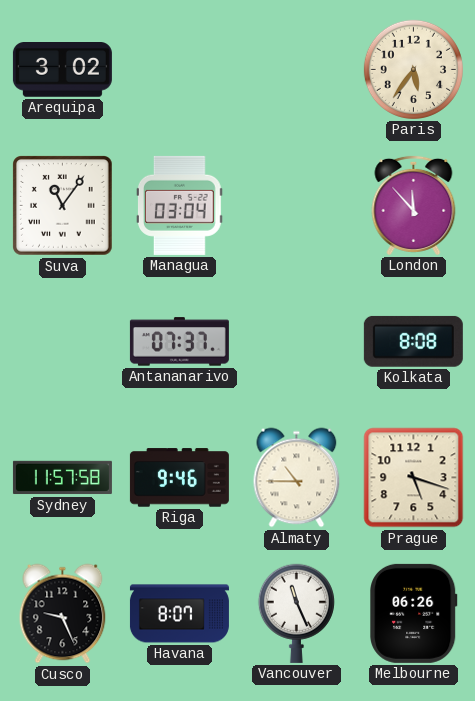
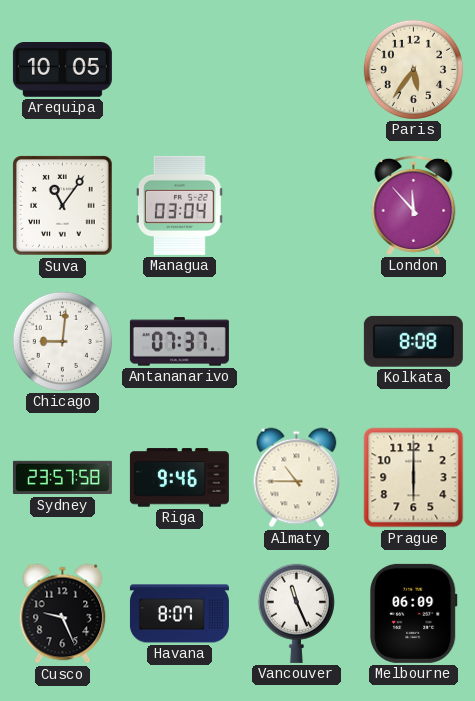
Arequipa: 3:02 -> 10:05 (62, 70)
Chicago: none -> 9:01 (62, 341)
Sydney: 11:57 -> 23:57 (62, 478)
Prague: 5:18 -> 6:00 (414, 478)
Melbourne: 06:26 -> 06:09 (414, 613)
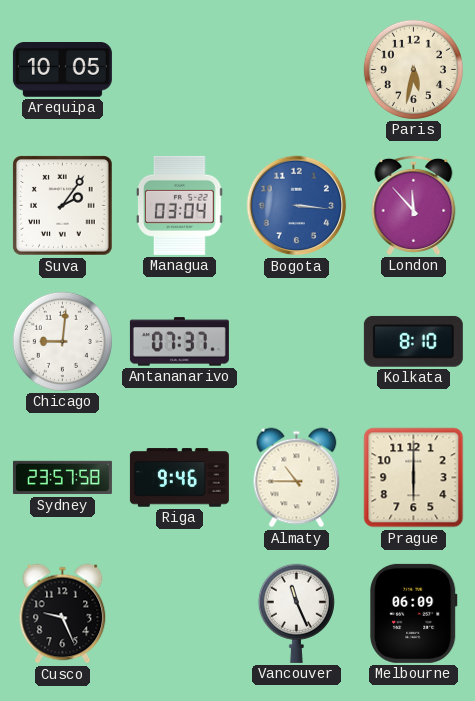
Paris: 5:36 -> 5:32 (413, 69)
Suva: 11:06 -> 2:06 (63, 206)
Bogota: none -> 3:16 (297, 206)
Kolkata: 8:08 -> 8:10 (413, 341)
Havana: 8:07 -> none (179, 614)
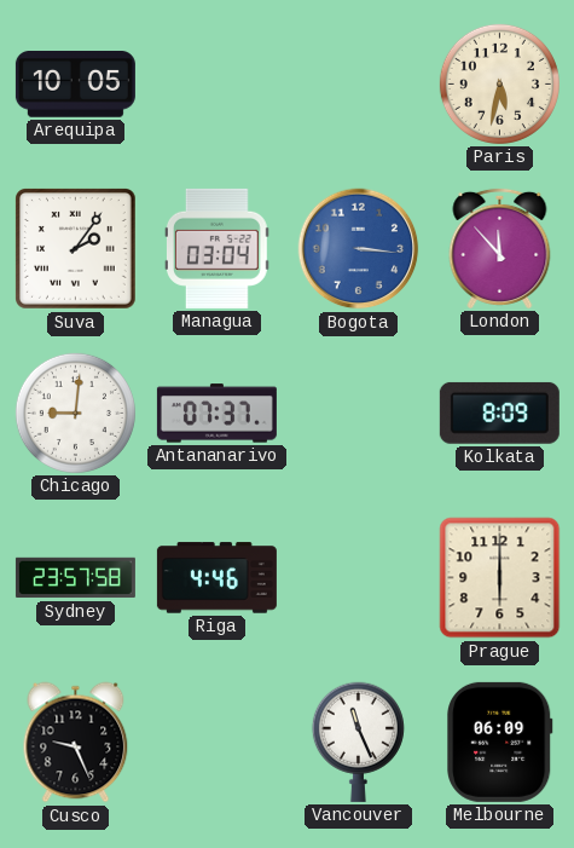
Kolkata: 8:10 -> 8:09 (499, 413)
Riga: 9:46 -> 4:46 (216, 578)
Almaty: 10:45 -> none (297, 478)
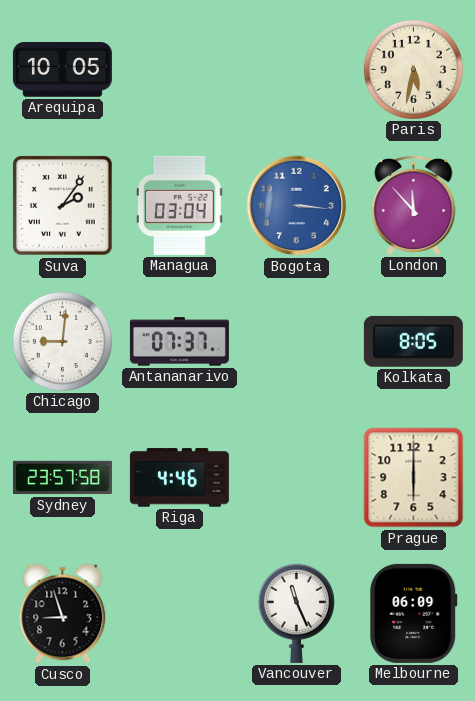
Kolkata: 8:09 -> 8:05 (413, 341)
Cusco: 9:26 -> 8:57 (63, 614)
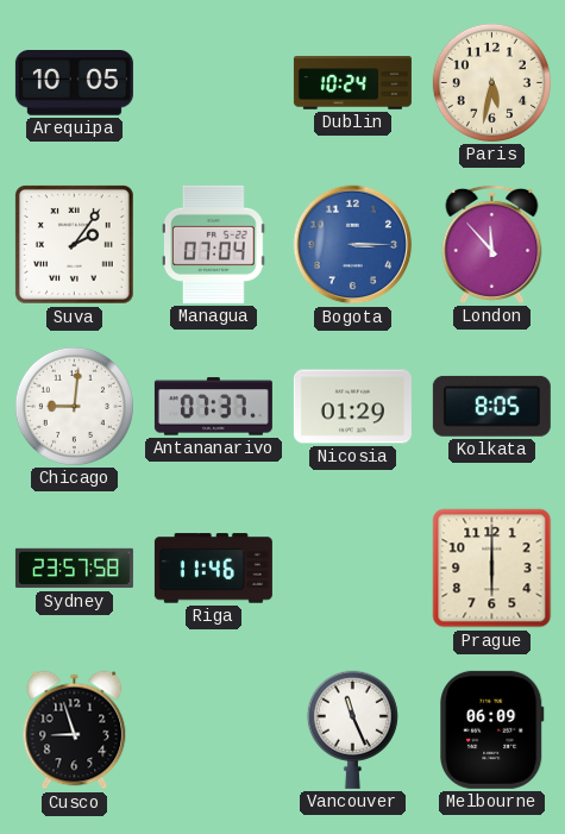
Dublin: none -> 10:24 (352, 83)
Managua: 03:04 -> 07:04 (214, 244)
Bogota: 3:16 -> 3:15 (353, 245)
Nicosia: none -> 01:29 (352, 407)
Riga: 4:46 -> 11:46 (213, 569)
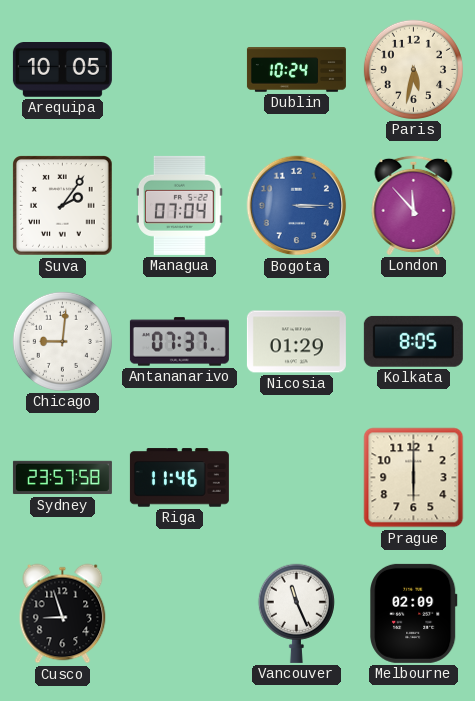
Melbourne: 06:09 -> 02:09 (414, 613)
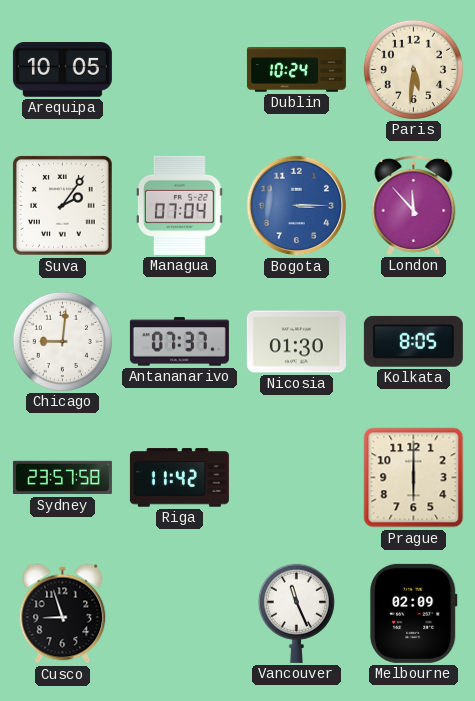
Paris: 5:32 -> 5:31 (413, 69)
Nicosia: 01:29 -> 01:30 (296, 342)
Riga: 11:46 -> 11:42 (179, 478)
